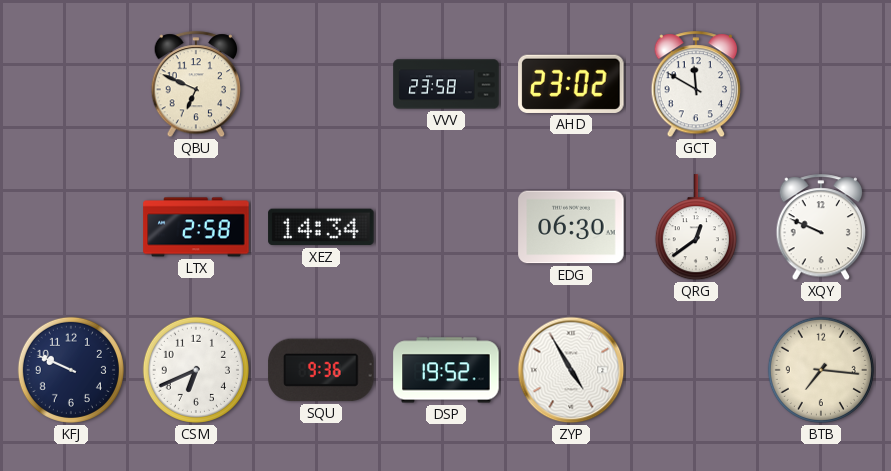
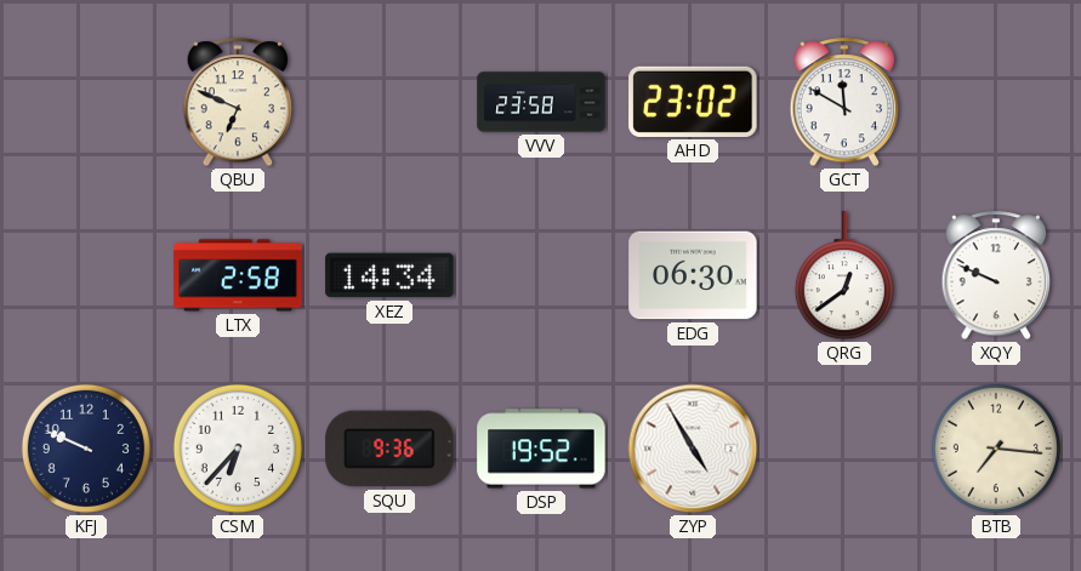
CSM: 6:41 -> 6:37 (238, 449)
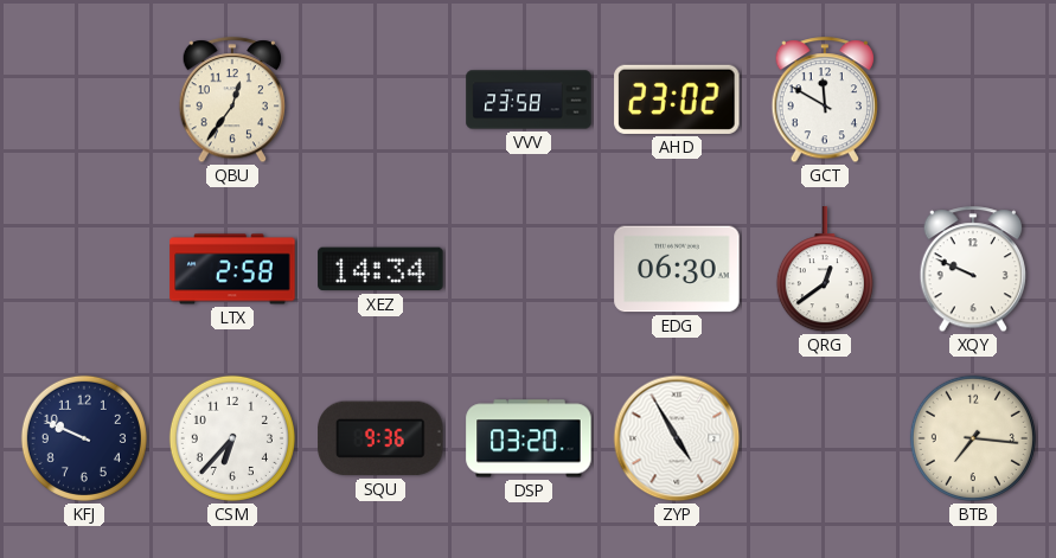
QBU: 6:49 -> 12:36 (232, 101)
DSP: 19:52 -> 03:20 (529, 438)
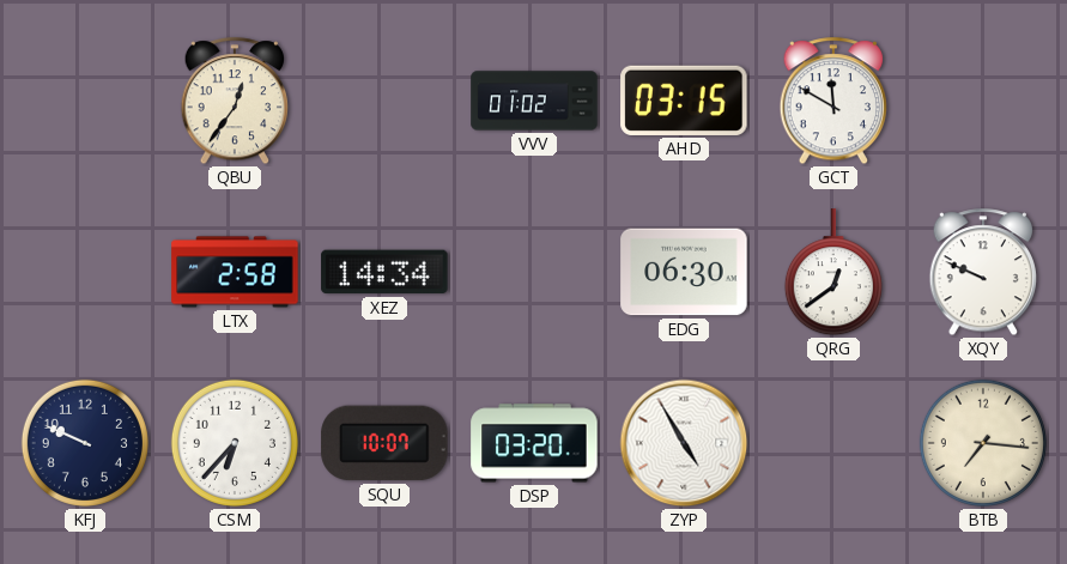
VVV: 23:58 -> 01:02 (534, 101)
AHD: 23:02 -> 03:15 (684, 101)
SQU: 9:36 -> 10:07 (384, 443)
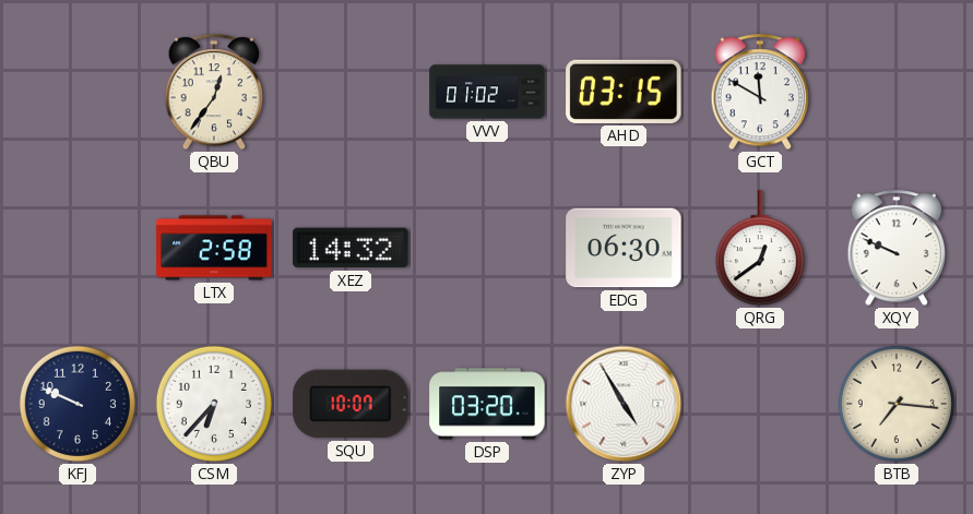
XEZ: 14:34 -> 14:32 (351, 248)
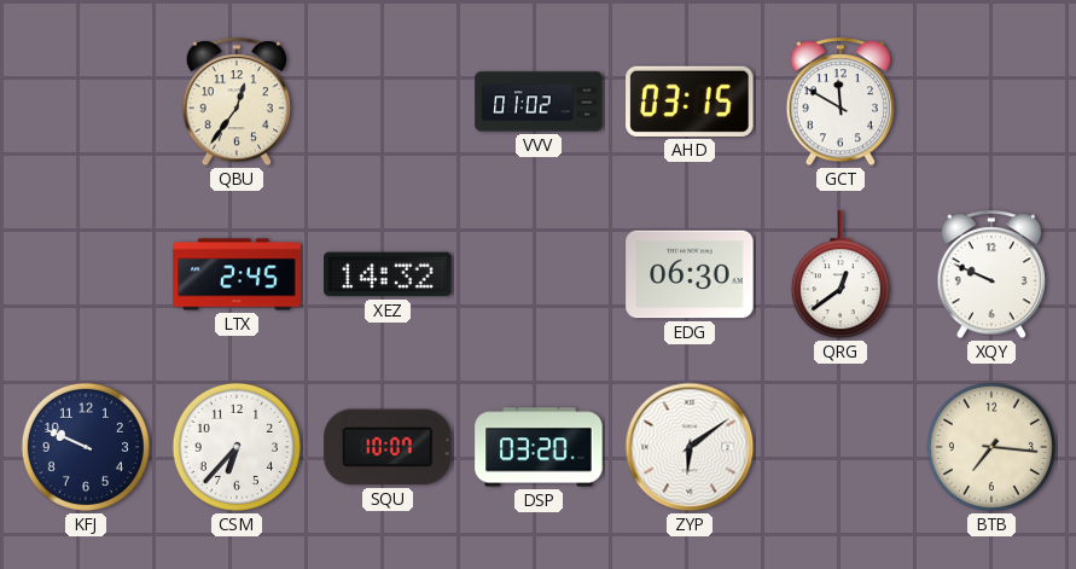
LTX: 2:58 -> 2:45 (237, 274)
ZYP: 4:55 -> 6:09 (690, 447)
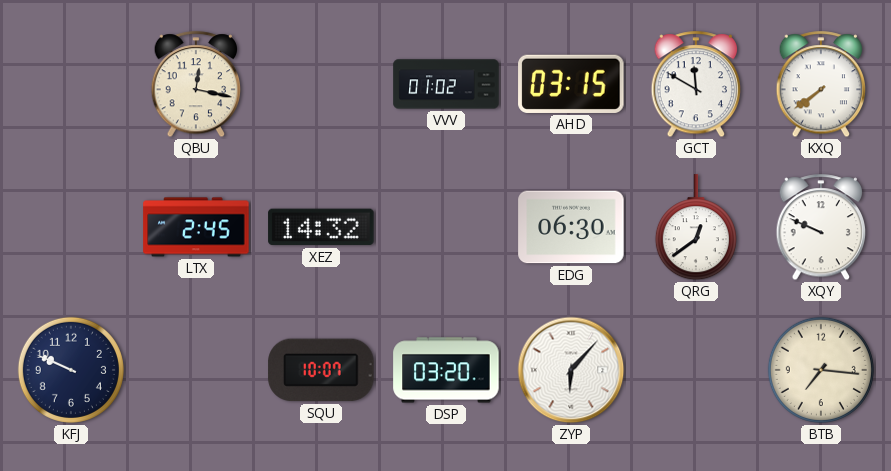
QBU: 12:36 -> 12:17 (196, 85)
KXQ: none -> 7:39 (821, 85)
CSM: 6:37 -> none (237, 447)
ZYP: 6:09 -> 6:07 (571, 370)
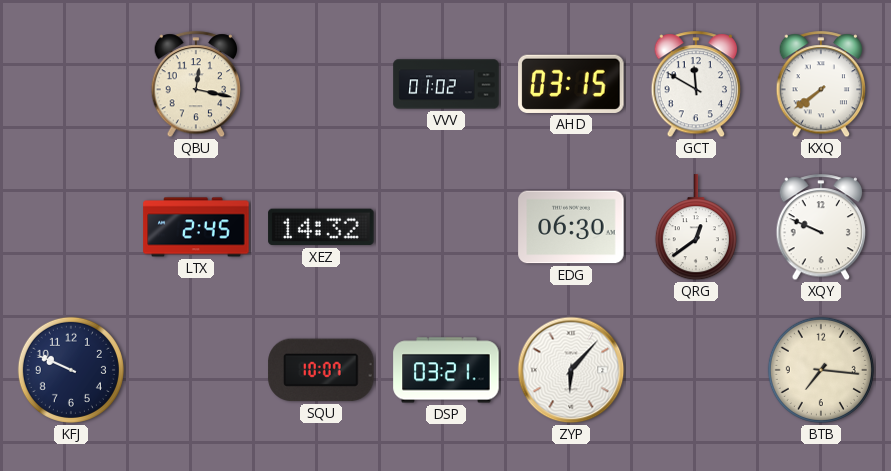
DSP: 03:20 -> 03:21 (446, 370)
